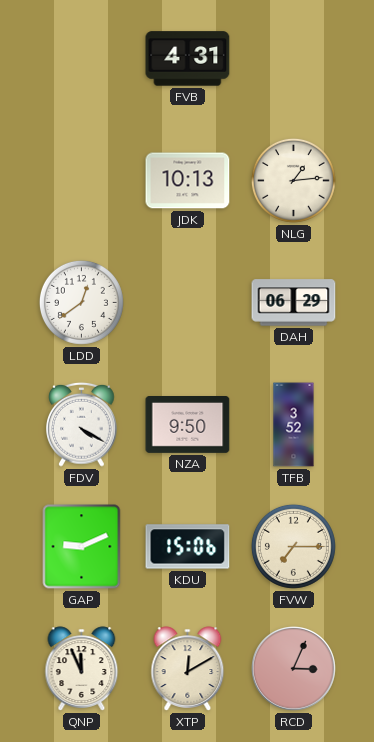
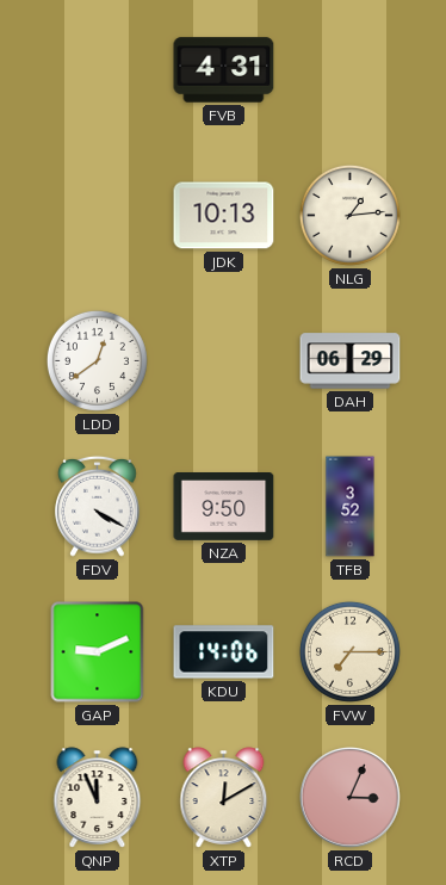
KDU: 15:06 -> 14:06 (224, 652)
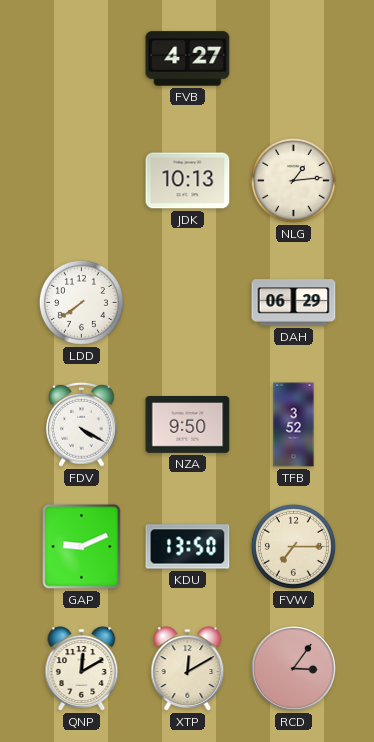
FVB: 4:31 -> 4:27 (188, 59)
LDD: 12:39 -> 7:39 (81, 302)
KDU: 14:06 -> 13:50 (188, 547)
QNP: 11:56 -> 12:10 (82, 669)
RCD: 3:04 -> 3:06 (294, 669)
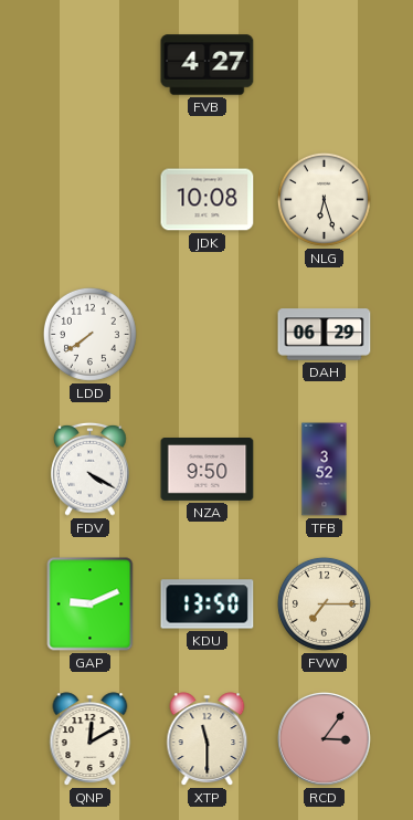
JDK: 10:13 -> 10:08 (208, 200)
NLG: 1:14 -> 6:27 (324, 199)
XTP: 12:10 -> 11:30 (208, 739)
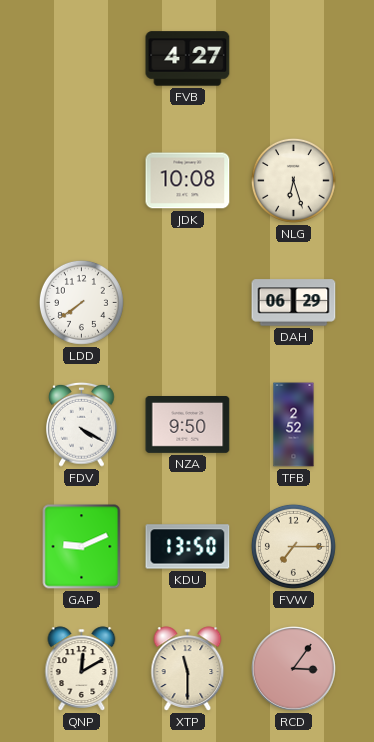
TFB: 3:52 -> 2:52 (294, 425)
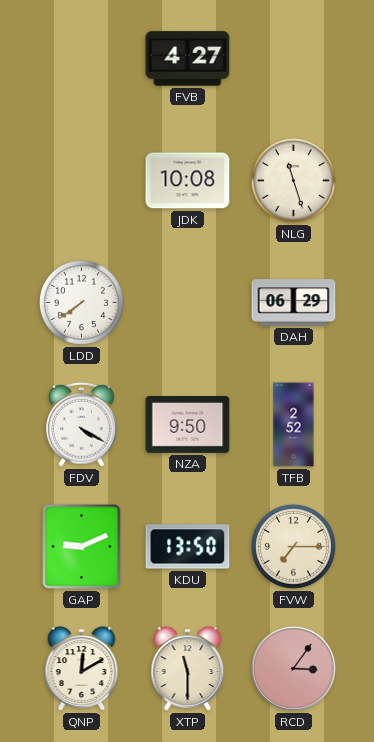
NLG: 6:27 -> 11:27 (293, 180)
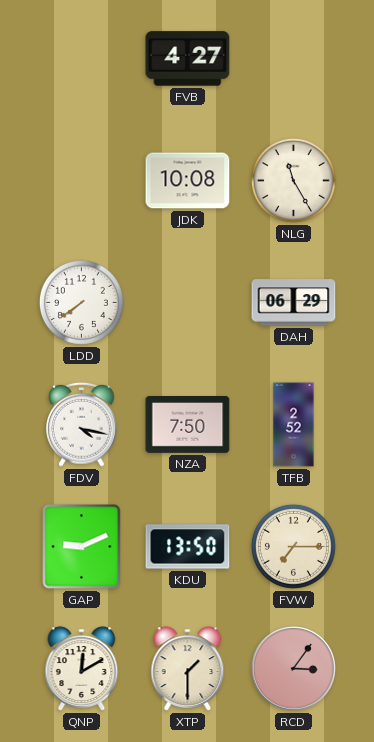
NLG: 11:27 -> 11:25 (293, 180)
FDV: 4:20 -> 4:17 (82, 424)
NZA: 9:50 -> 7:50 (188, 425)
XTP: 11:30 -> 1:30 (188, 669)
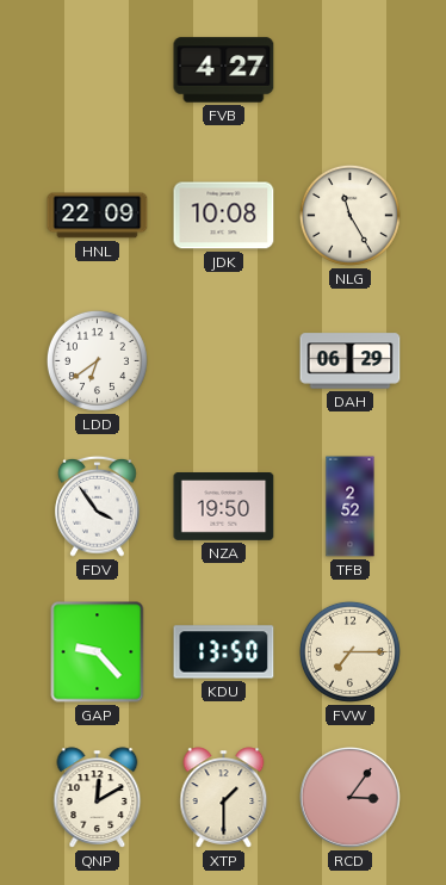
HNL: none -> 22:09 (98, 216)
LDD: 7:39 -> 6:39 (97, 360)
FDV: 4:17 -> 3:54 (98, 506)
NZA: 7:50 -> 19:50 (224, 507)
GAP: 9:11 -> 9:23 (98, 652)
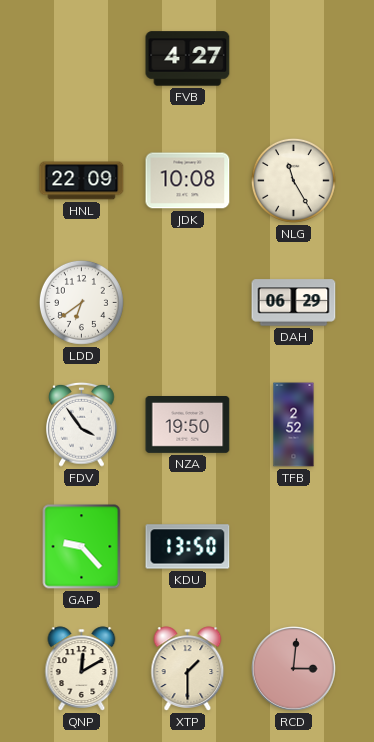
FVW: 7:15 -> none (349, 651)
RCD: 3:06 -> 3:01 (294, 669)
